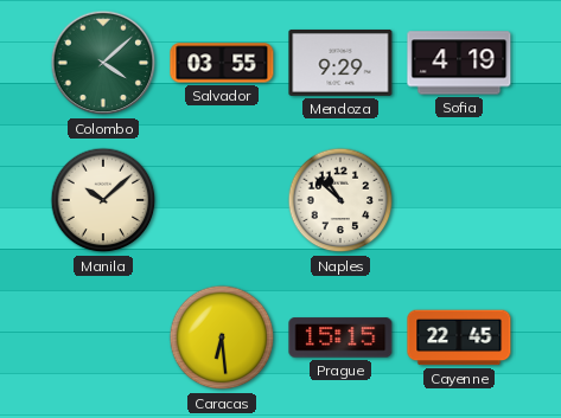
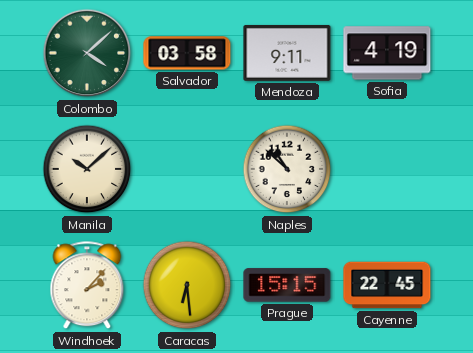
Salvador: 03:55 -> 03:58 (187, 53)
Mendoza: 9:29 -> 9:11 (287, 53)
Windhoek: none -> 2:07 (87, 286)
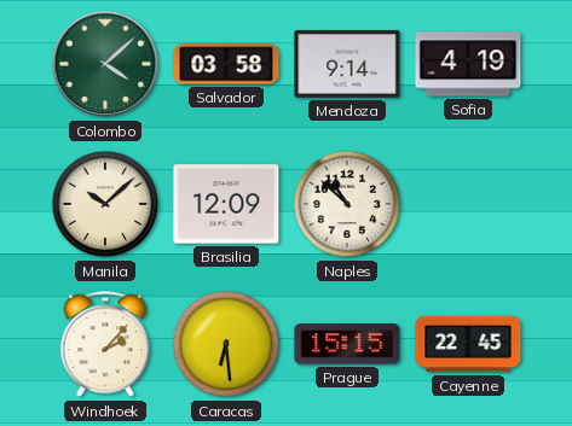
Mendoza: 9:11 -> 9:14 (347, 64)
Brasilia: none -> 12:09 (226, 204)
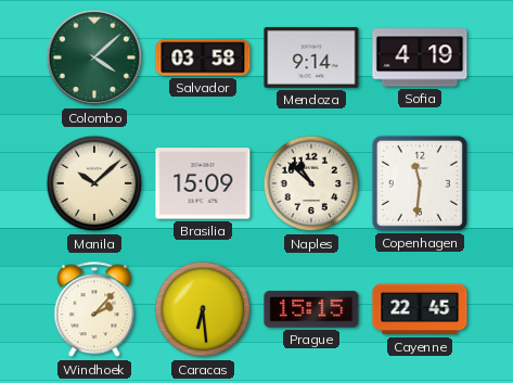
Brasilia: 12:09 -> 15:09 (203, 183)
Copenhagen: none -> 11:31 (420, 183)
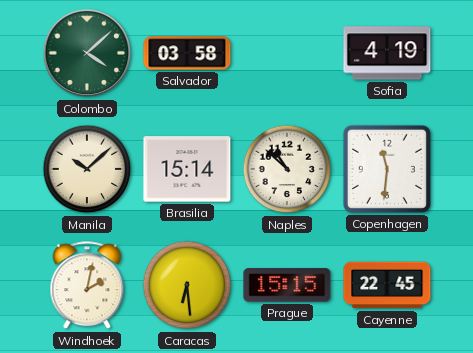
Mendoza: 9:14 -> none (311, 58)
Brasilia: 15:09 -> 15:14 (187, 169)
Windhoek: 2:07 -> 2:02 (87, 286)
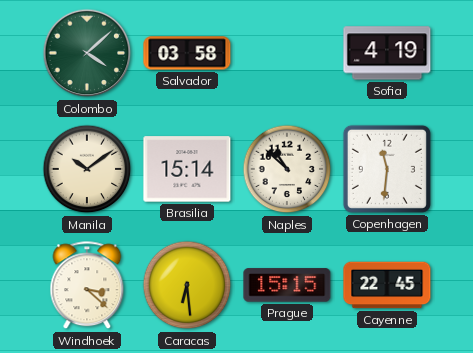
Manila: 10:08 -> 10:09 (87, 169)
Windhoek: 2:02 -> 3:22 (87, 286)
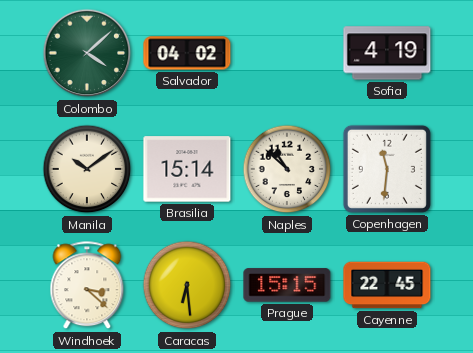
Salvador: 03:58 -> 04:02 (187, 53)
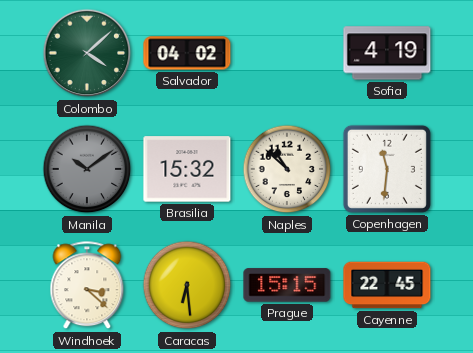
Manila dial: cream -> grey (87, 169)
Brasilia: 15:14 -> 15:32 (187, 169)
